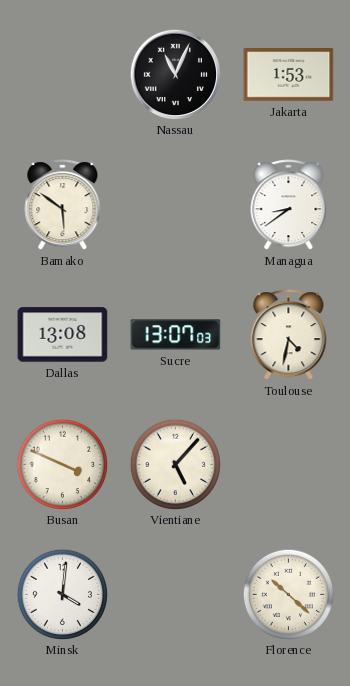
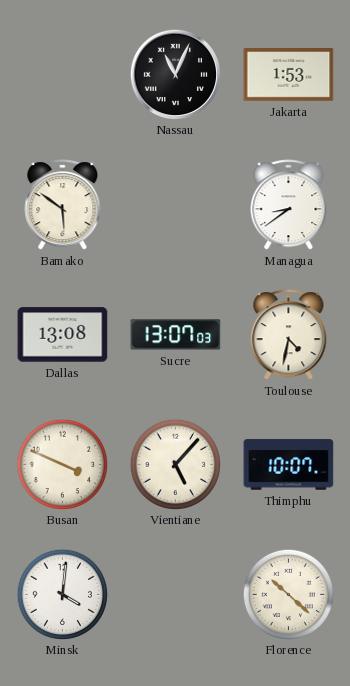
Thimphu: none -> 10:07 (289, 465)
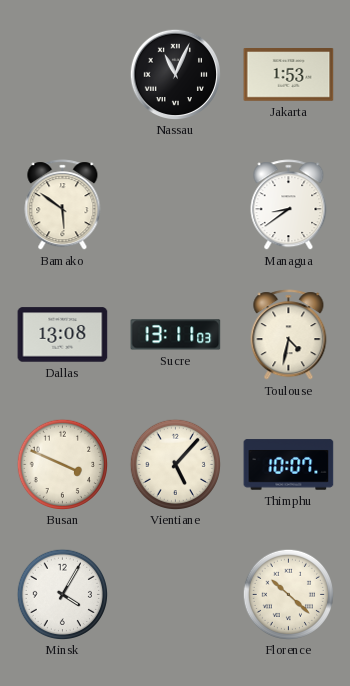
Sucre: 13:07 -> 13:11 (176, 335)
Minsk: 4:01 -> 4:05 (62, 594)
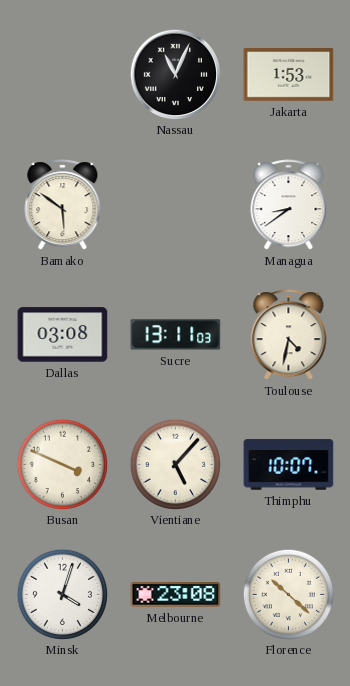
Dallas: 13:08 -> 03:08 (63, 335)
Minsk: 4:05 -> 4:03 (62, 594)
Melbourne: none -> 23:08 (176, 595)
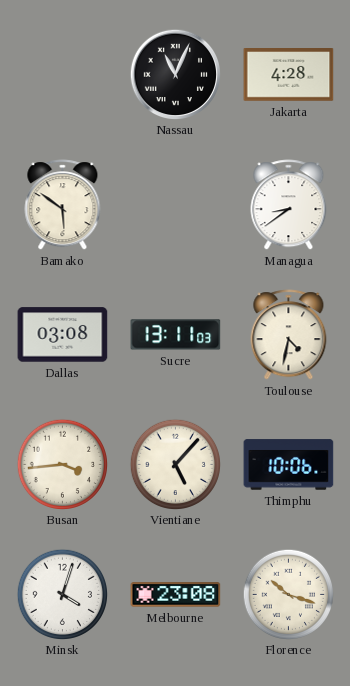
Jakarta: 1:53 -> 4:28 (289, 75)
Busan: 3:49 -> 3:44 (62, 464)
Thimphu: 10:07 -> 10:06 (289, 465)
Florence: 10:22 -> 10:18 (288, 594)
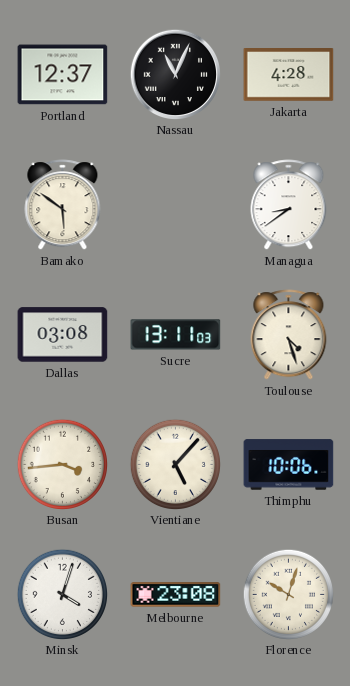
Portland: none -> 12:37 (63, 75)
Toulouse: 4:32 -> 4:27 (289, 335)
Florence: 10:18 -> 10:03 (288, 594)
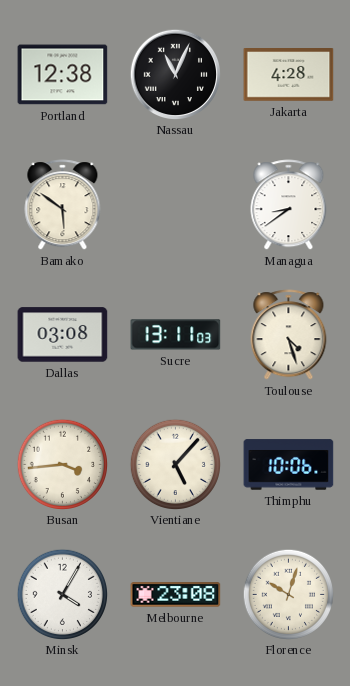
Portland: 12:37 -> 12:38 (63, 75)
Minsk: 4:03 -> 4:05 (62, 594)
